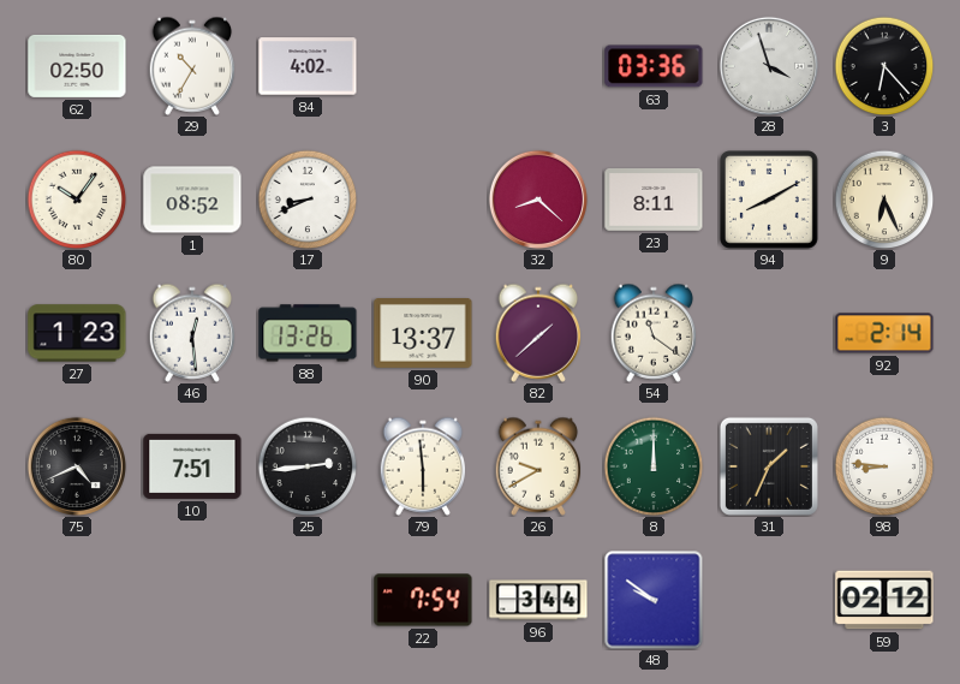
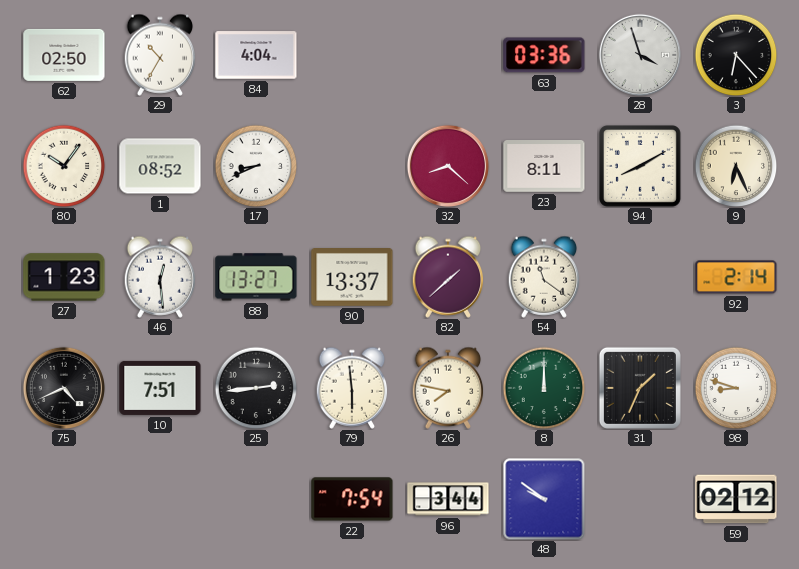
84: 4:02 -> 4:04 (256, 55)
88: 13:26 -> 13:27 (256, 277)
26: 9:40 -> 7:47 (448, 388)
98: 8:46 -> 8:48 (736, 388)
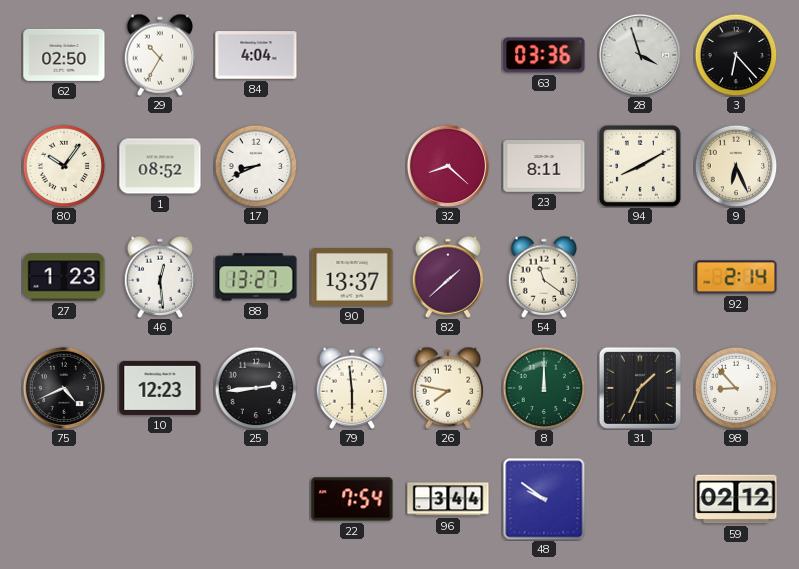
10: 7:51 -> 12:23 (160, 388)
98: 8:48 -> 8:53 (736, 388)
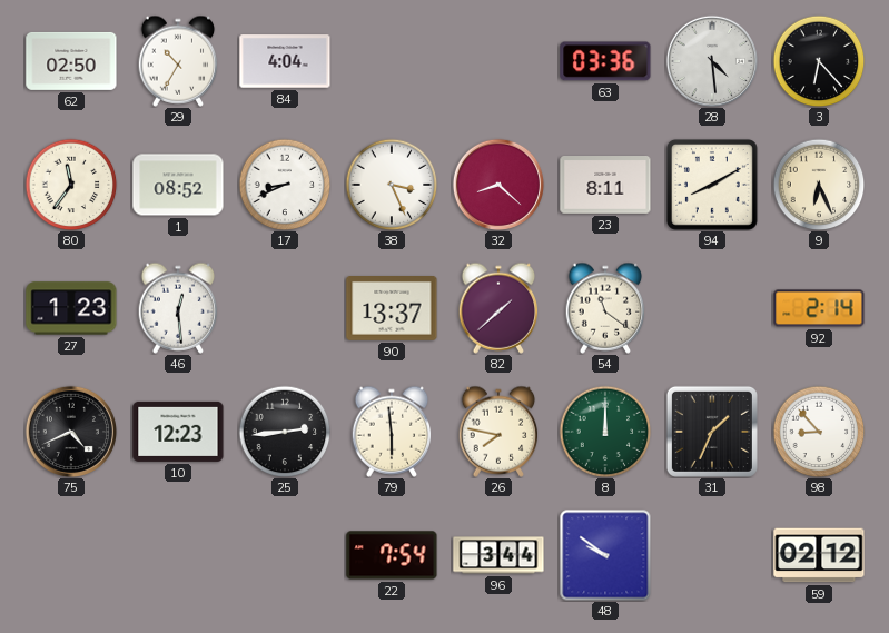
28: 3:57 -> 4:29 (711, 60)
80: 10:06 -> 11:36 (71, 185)
38: none -> 3:26 (392, 185)
88: 13:27 -> none (256, 277)
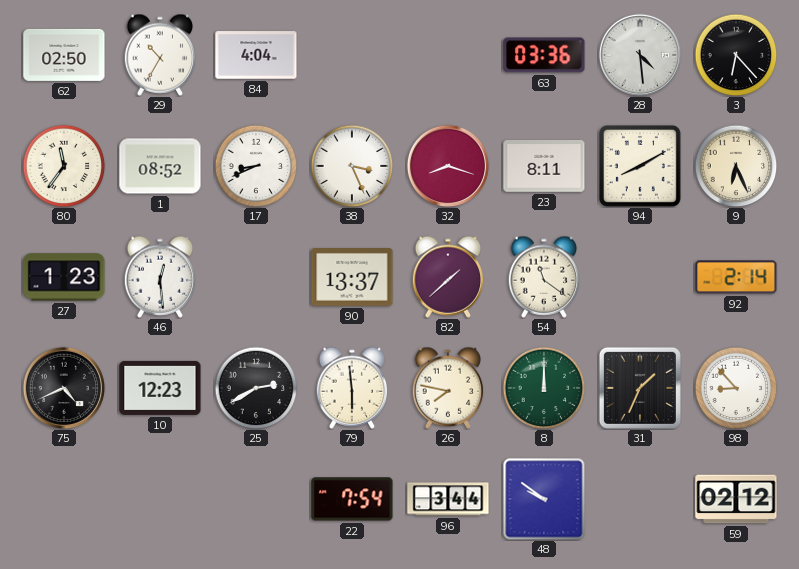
32: 8:22 -> 8:18 (447, 165)
25: 2:44 -> 2:40 (256, 388)
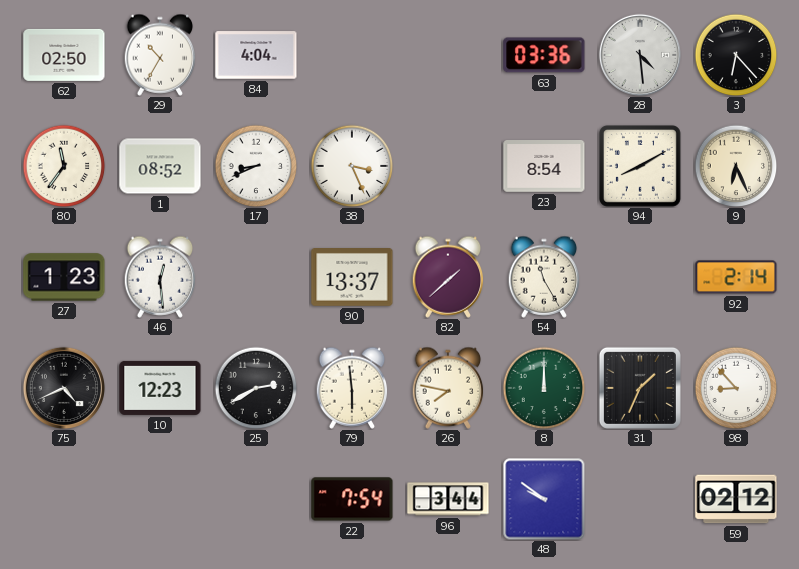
32: 8:18 -> none (447, 165)
23: 8:11 -> 8:54 (544, 167)
54: 11:21 -> 11:25 (544, 277)
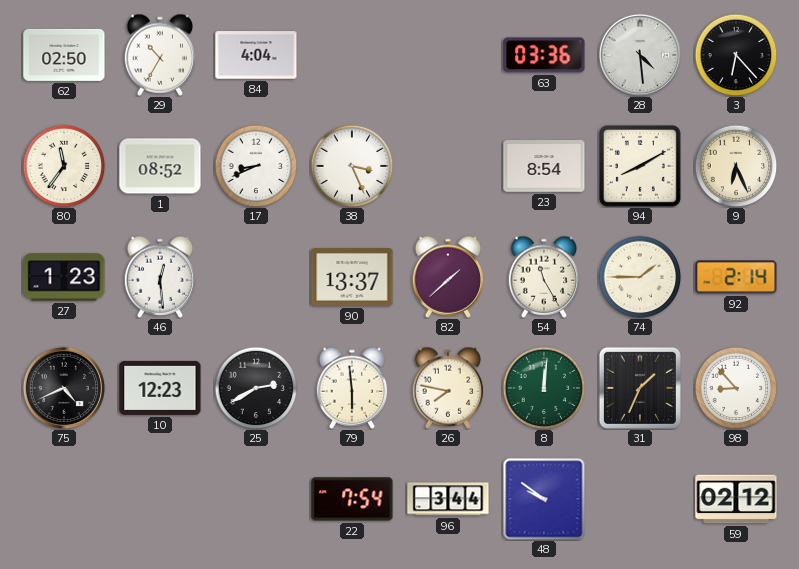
74: none -> 1:45 (640, 277)
8: 12:00 -> 12:01 (544, 388)
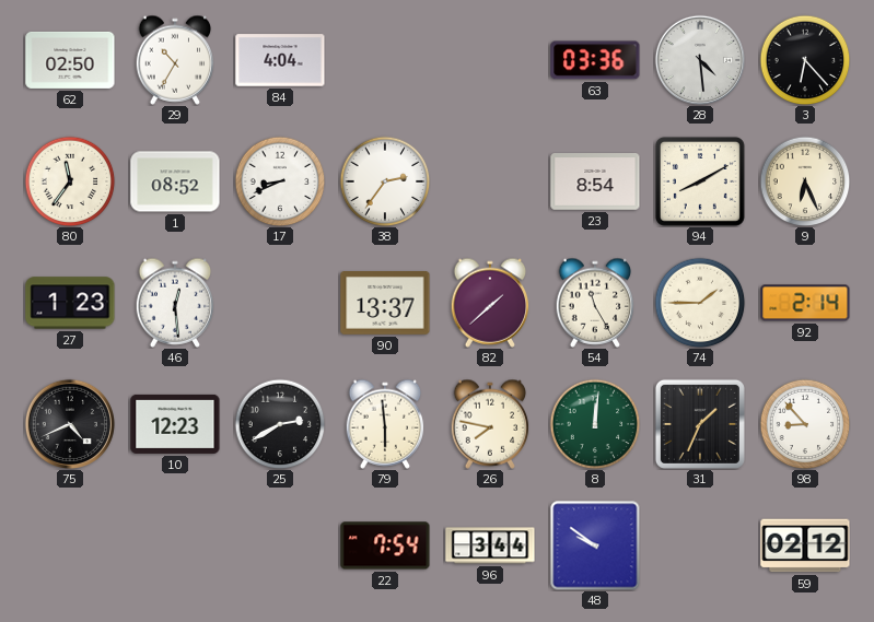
38: 3:26 -> 2:36 (385, 181)
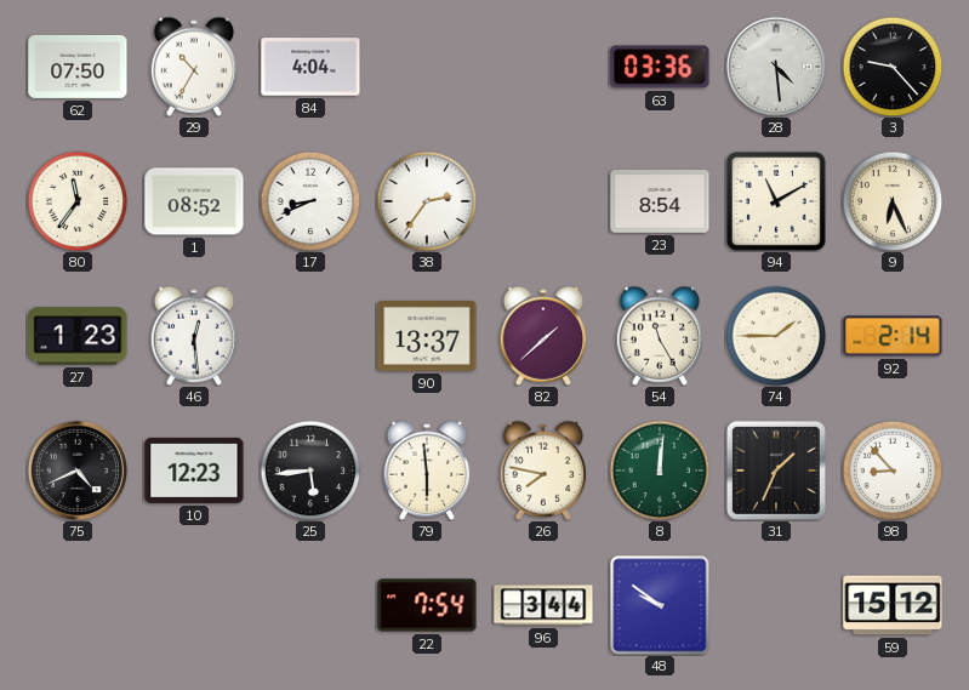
62: 02:50 -> 07:50 (78, 67)
3: 6:23 -> 9:23 (893, 67)
94: 8:10 -> 11:10 (776, 201)
25: 2:40 -> 5:44 (310, 471)
59: 02:12 -> 15:12 (893, 605)
